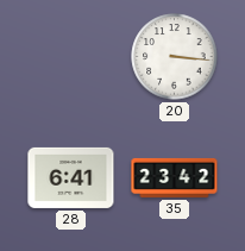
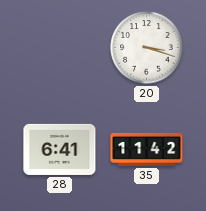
20: 3:16 -> 3:18 (147, 48)
35: 23:42 -> 11:42 (147, 149)
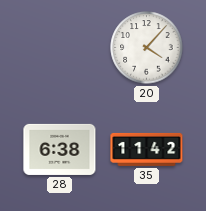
20: 3:18 -> 4:07 (147, 48)
28: 6:41 -> 6:38 (60, 149)
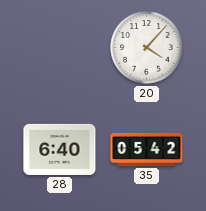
28: 6:38 -> 6:40 (60, 149)
35: 11:42 -> 05:42 (147, 149)
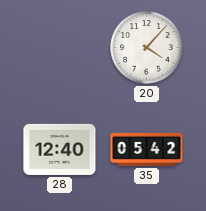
28: 6:40 -> 12:40 (60, 149)
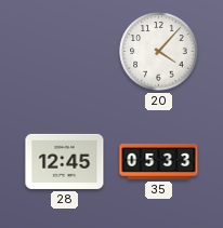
28: 12:40 -> 12:45 (65, 161)
35: 05:42 -> 05:33 (159, 161)
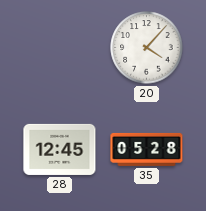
35: 05:33 -> 05:28 (147, 149)
